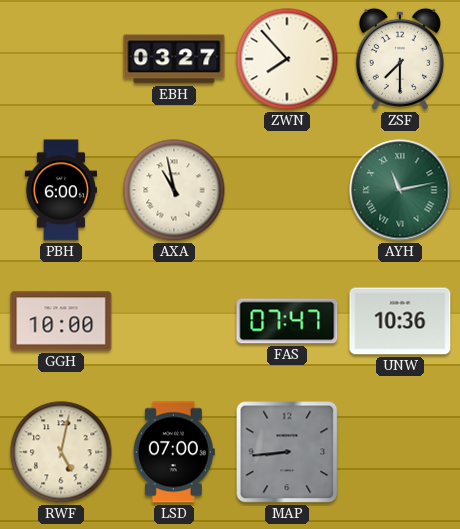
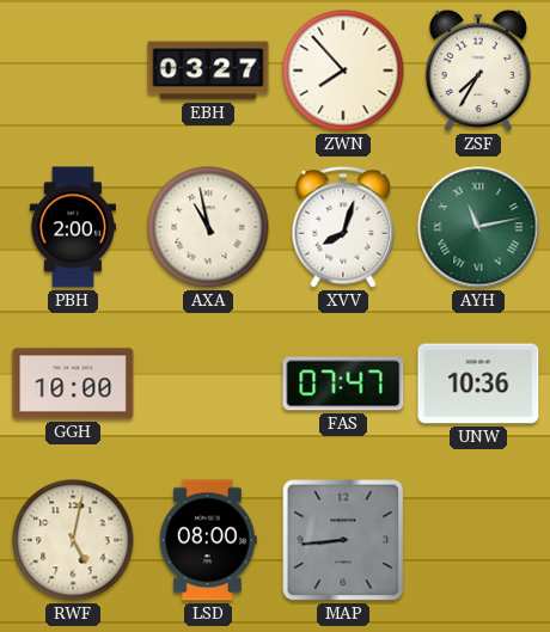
ZSF: 7:30 -> 7:35 (478, 70)
PBH: 6:00 -> 2:00 (72, 227)
XVV: none -> 8:03 (343, 227)
LSD: 07:00 -> 08:00 (208, 540)
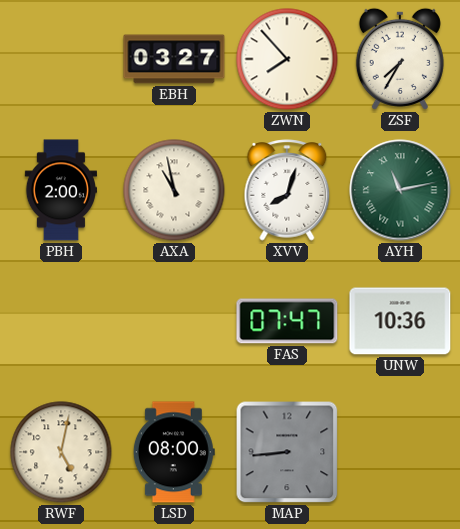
GGH: 10:00 -> none (73, 384)
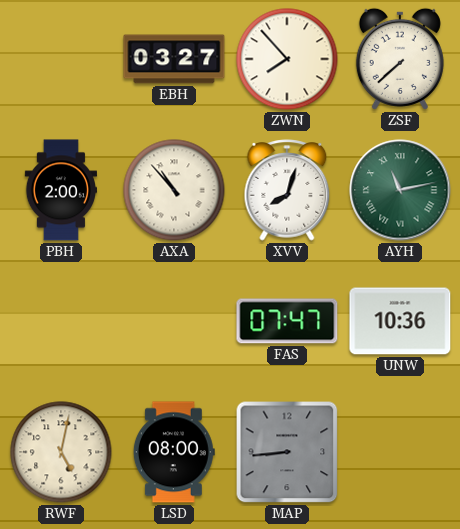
ZSF: 7:35 -> 7:38 (400, 59)
AXA: 10:58 -> 10:53 (174, 190)
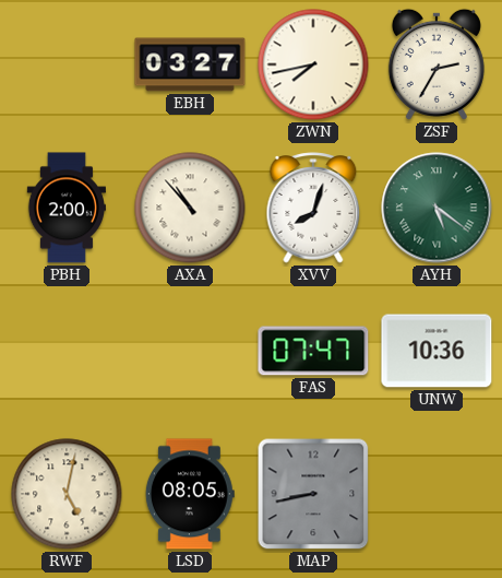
ZWN: 7:53 -> 7:43 (313, 64)
ZSF: 7:38 -> 2:35 (437, 64)
AYH: 11:13 -> 5:21 (437, 208)
LSD: 08:00 -> 08:05 (190, 494)
MAP: 8:44 -> 8:43 (313, 494)
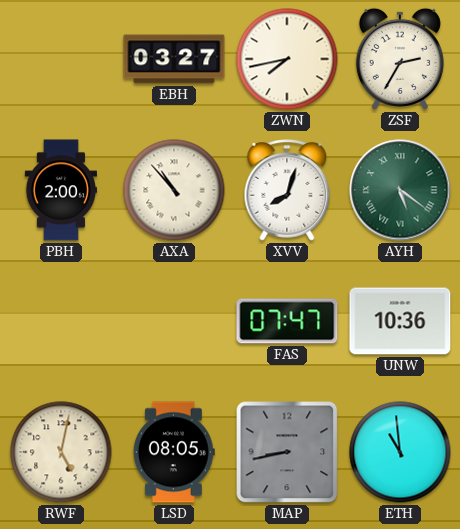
ETH: none -> 10:59 (400, 452)
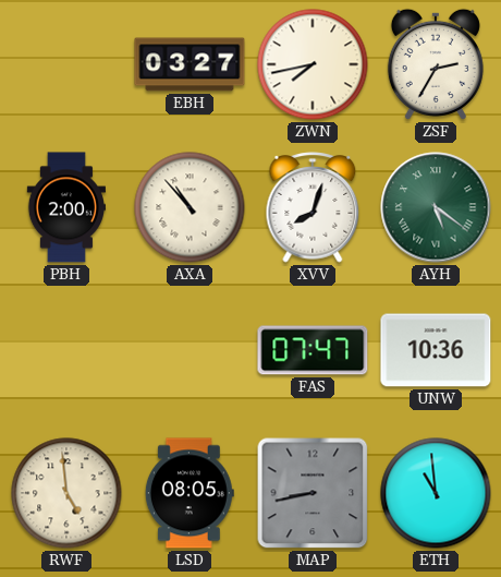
RWF: 5:02 -> 4:59 (66, 493)
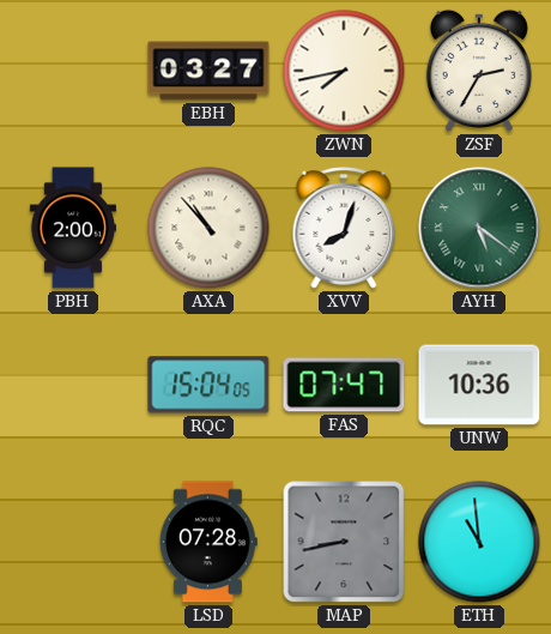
RQC: none -> 15:04 (208, 385)
RWF: 4:59 -> none (66, 493)
LSD: 08:05 -> 07:28 (208, 542)
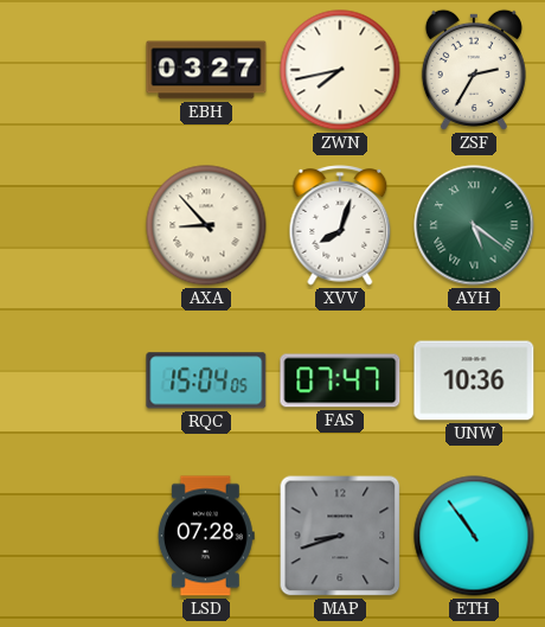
PBH: 2:00 -> none (72, 228)
AXA: 10:53 -> 8:53 (206, 225)
MAP: 8:43 -> 8:42 (340, 536)
ETH: 10:59 -> 10:54 (474, 536)
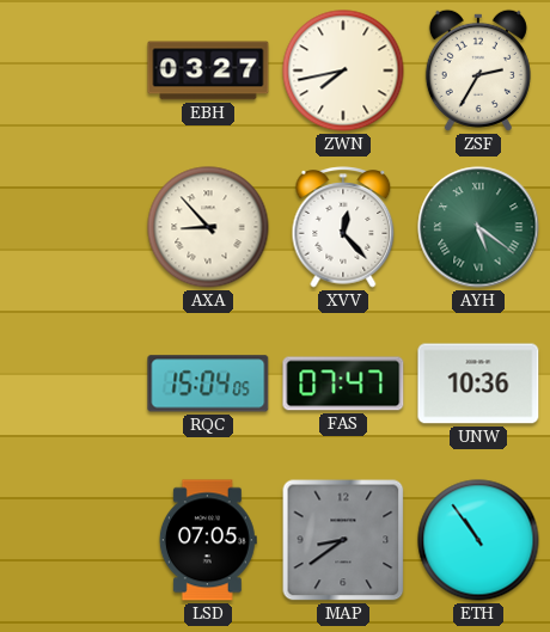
XVV: 8:03 -> 12:23 (343, 227)
LSD: 07:28 -> 07:05 (208, 540)
MAP: 8:42 -> 8:39 (343, 540)
